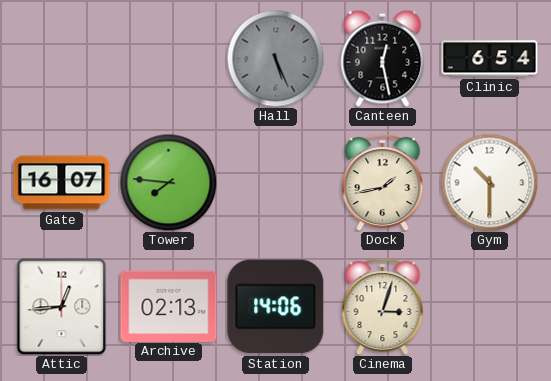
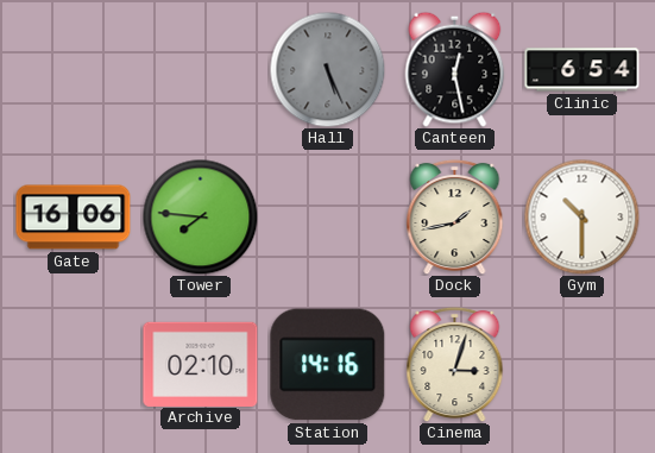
Gate: 16:07 -> 16:06 (74, 218)
Attic: 12:44 -> none (62, 306)
Archive: 02:13 -> 02:10 (201, 364)
Station: 14:06 -> 14:16 (328, 365)
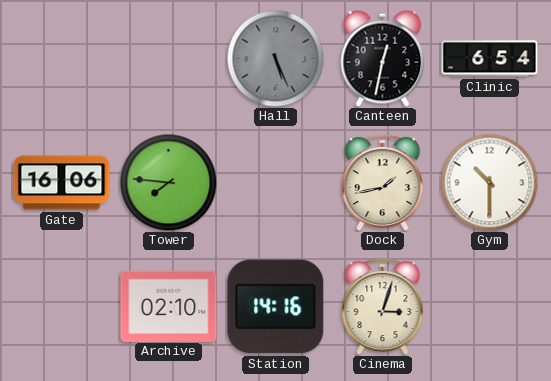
Canteen: 12:28 -> 12:32 (383, 58)
